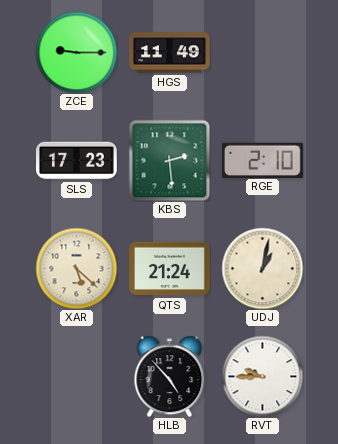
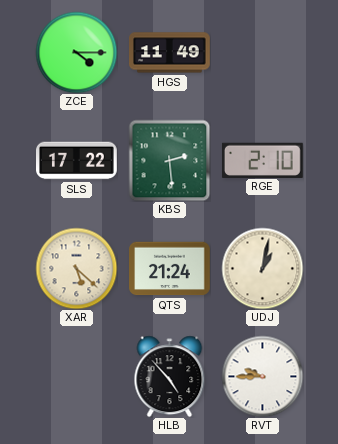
ZCE: 9:15 -> 4:15 (76, 52)
SLS: 17:23 -> 17:22 (77, 161)
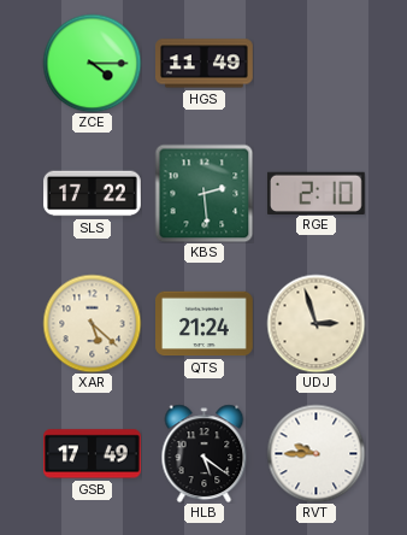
UDJ: 1:02 -> 2:57 (315, 323)
GSB: none -> 17:49 (93, 454)
HLB: 4:53 -> 5:21 (205, 453)
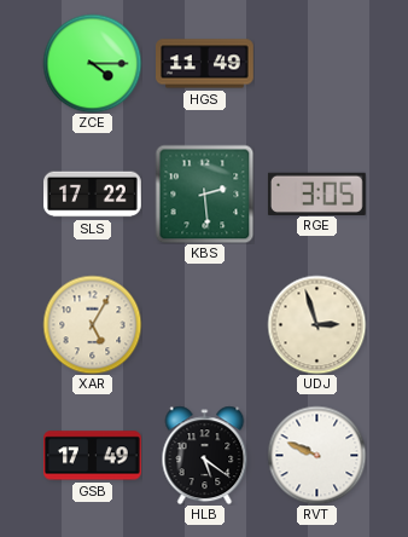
RGE: 2:10 -> 3:05 (316, 194)
XAR: 5:22 -> 5:05 (92, 324)
QTS: 21:24 -> none (205, 324)
RVT: 9:45 -> 9:49 (316, 455)
